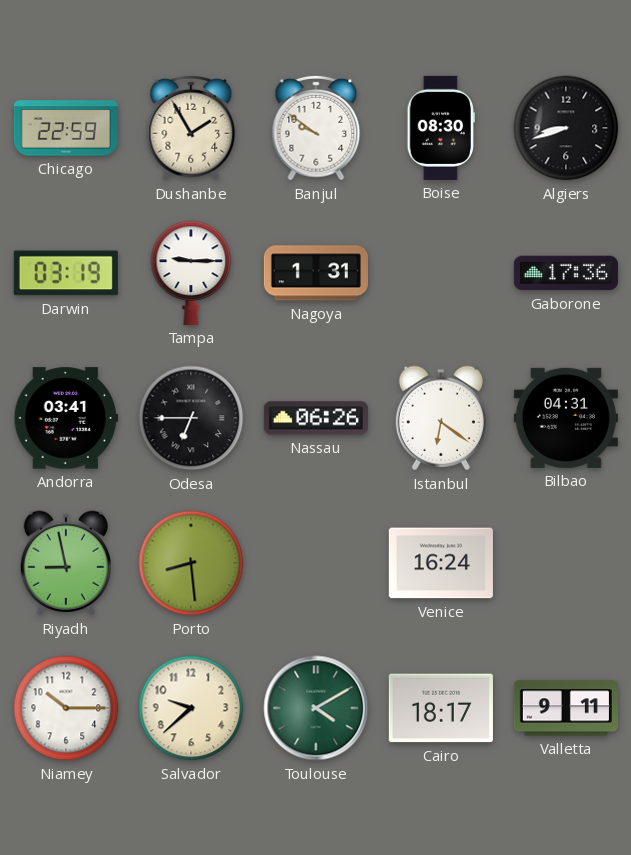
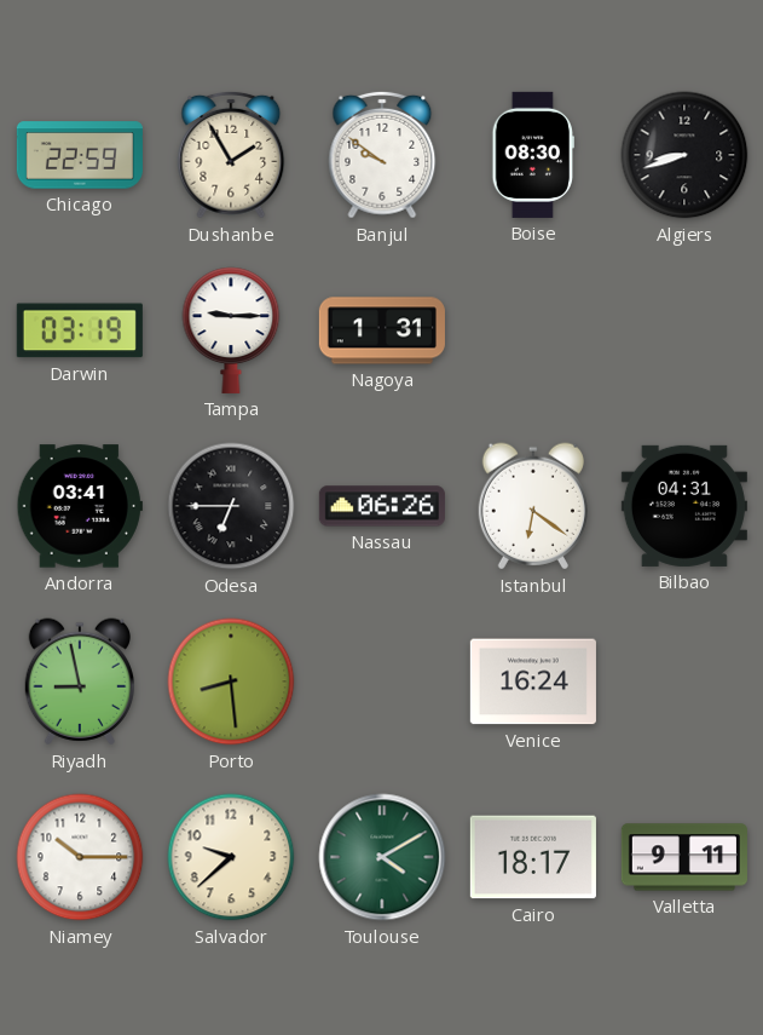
Gaborone: 17:36 -> none (566, 273)
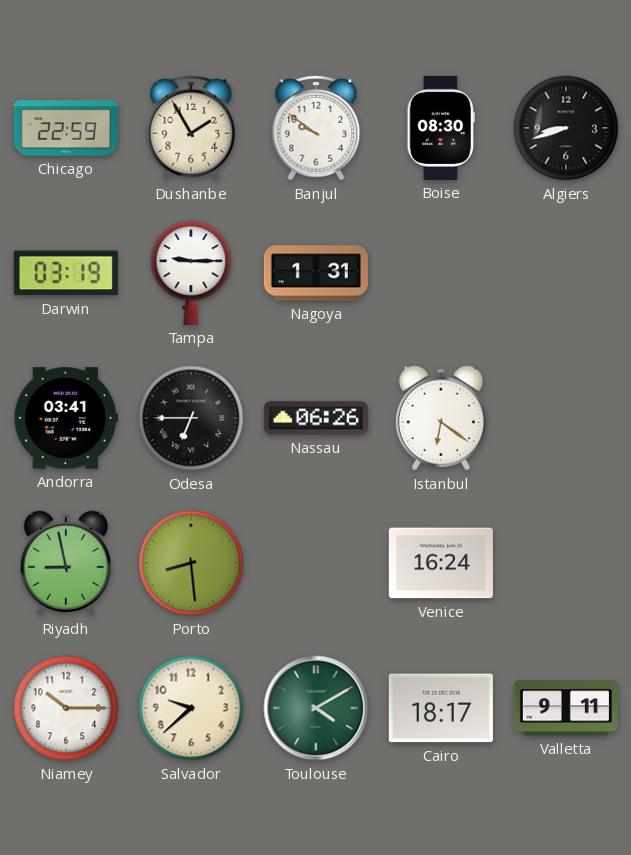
Bilbao: 04:31 -> none (684, 506)
